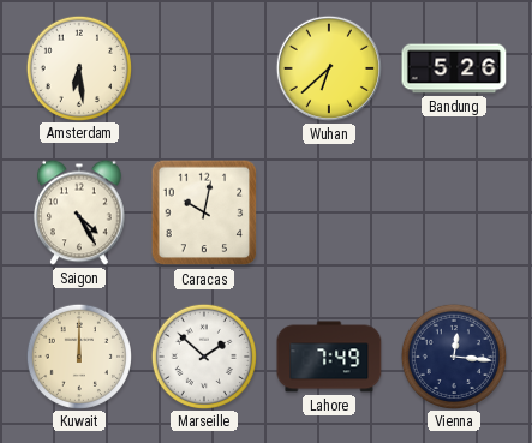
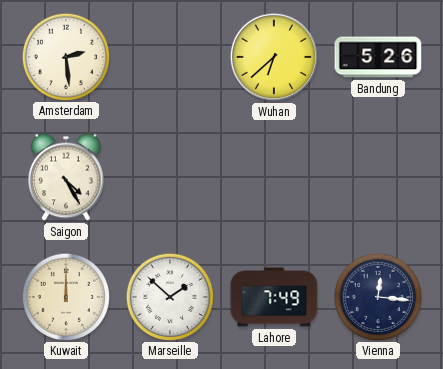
Amsterdam: 6:29 -> 2:29 (65, 56)
Caracas: 10:02 -> none (204, 212)
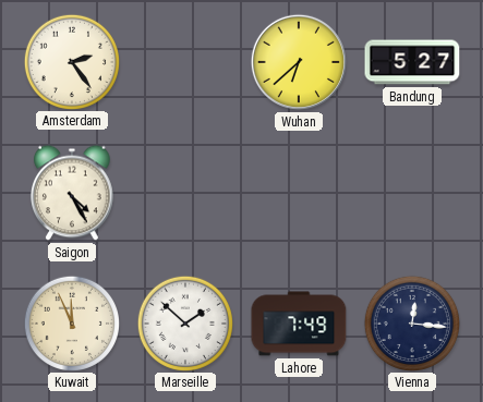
Amsterdam: 2:29 -> 2:24 (71, 61)
Bandung: 5:26 -> 5:27 (412, 62)
Kuwait: 12:00 -> 11:56 (71, 322)
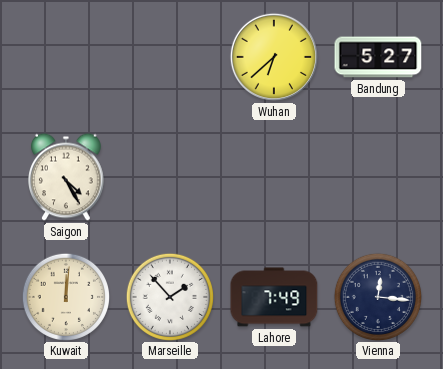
Amsterdam: 2:24 -> none (71, 61)
Kuwait: 11:56 -> 12:01 (65, 296)
Marseille: 1:52 -> 1:53 (169, 296)
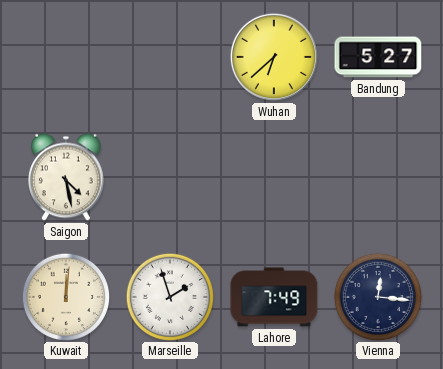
Saigon: 4:25 -> 4:28 (66, 177)
Marseille: 1:53 -> 1:57 (169, 296)
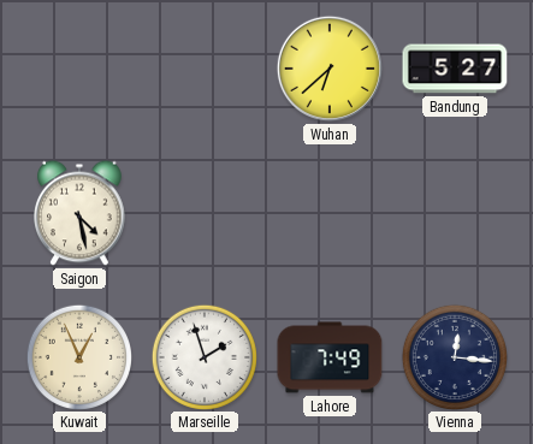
Kuwait: 12:01 -> 12:56 (78, 356)
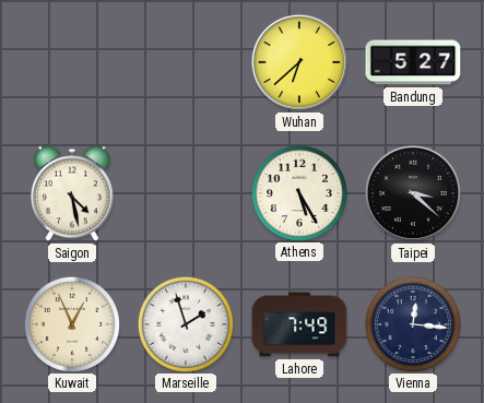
Athens: none -> 5:25 (298, 192)
Taipei: none -> 3:22 (413, 193)
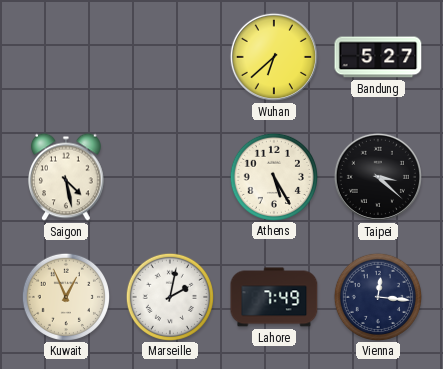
Marseille: 1:57 -> 2:02 (169, 296)
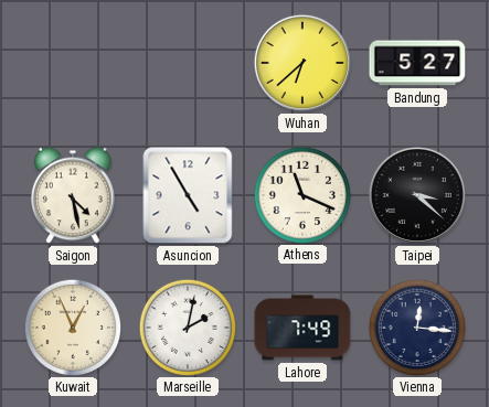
Asuncion: none -> 4:55 (188, 195)
Athens: 5:25 -> 11:19 (301, 194)
